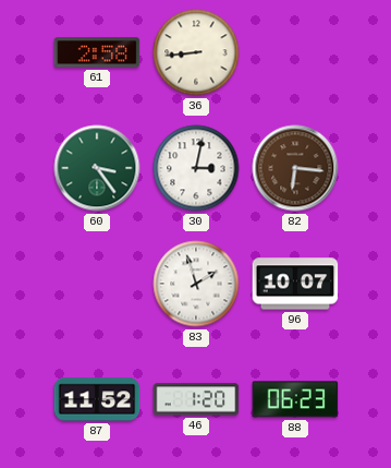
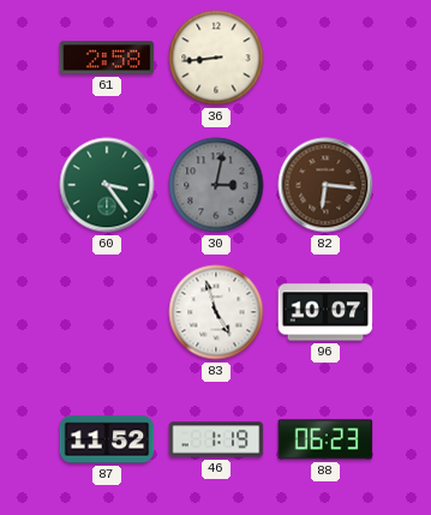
30 dial: white -> grey (216, 185)
83: 1:57 -> 4:57 (216, 312)
46: 1:20 -> 1:19 (216, 439)
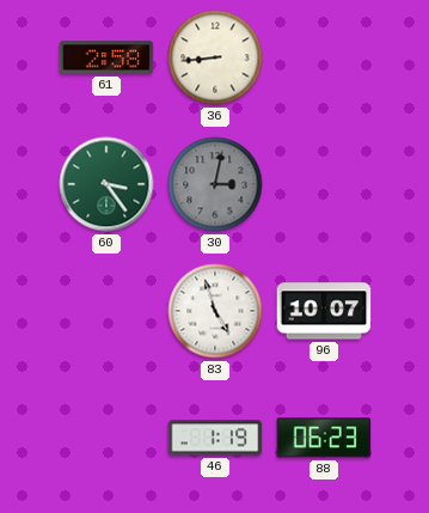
82: 6:16 -> none (325, 185)
87: 11:52 -> none (107, 439)
